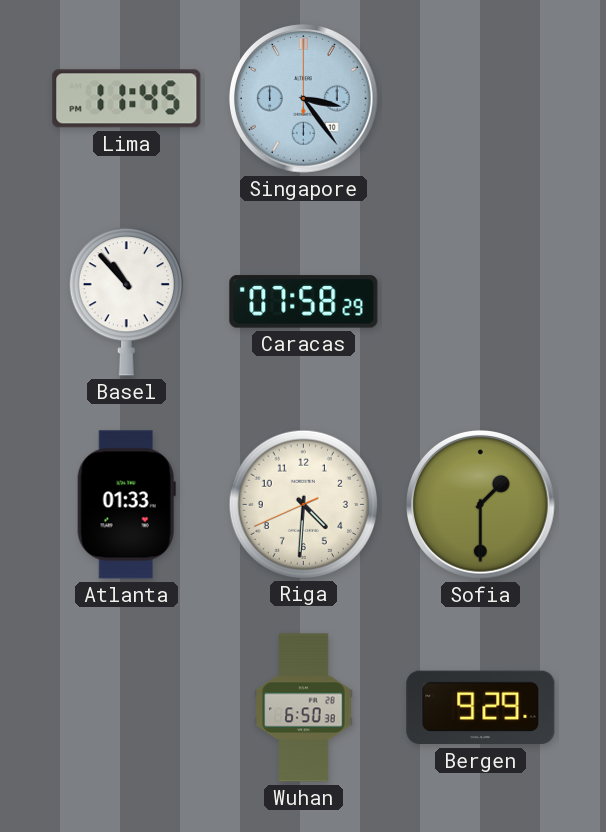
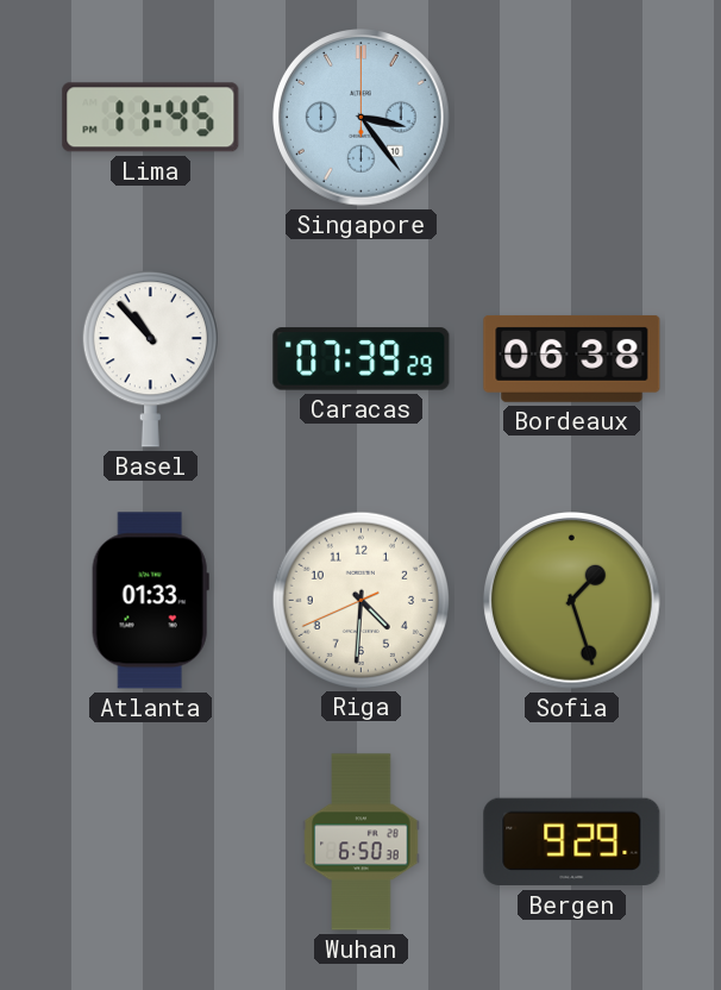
Caracas: 07:58 -> 07:39 (362, 359)
Bordeaux: none -> 06:38 (572, 358)
Sofia: 1:30 -> 1:27 (572, 601)
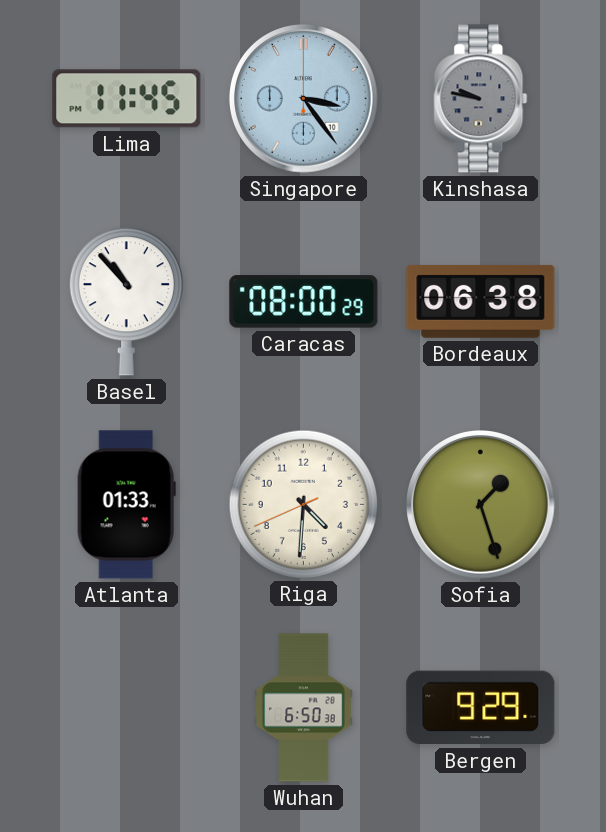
Kinshasa: none -> 9:47 (481, 99)
Caracas: 07:39 -> 08:00 (304, 302)
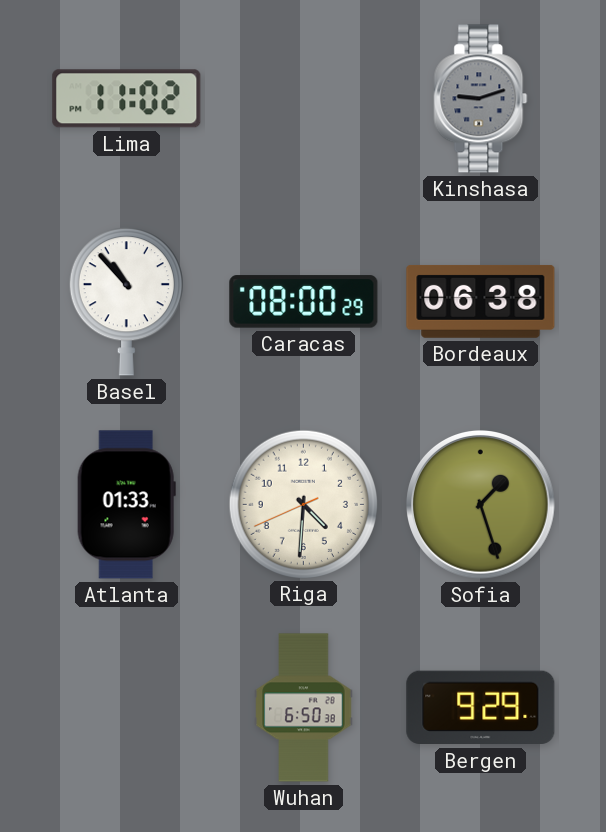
Lima: 11:45 -> 11:02 (127, 99)
Singapore: 3:24 -> none (304, 99)
Kinshasa: 9:47 -> 9:12 (481, 99)
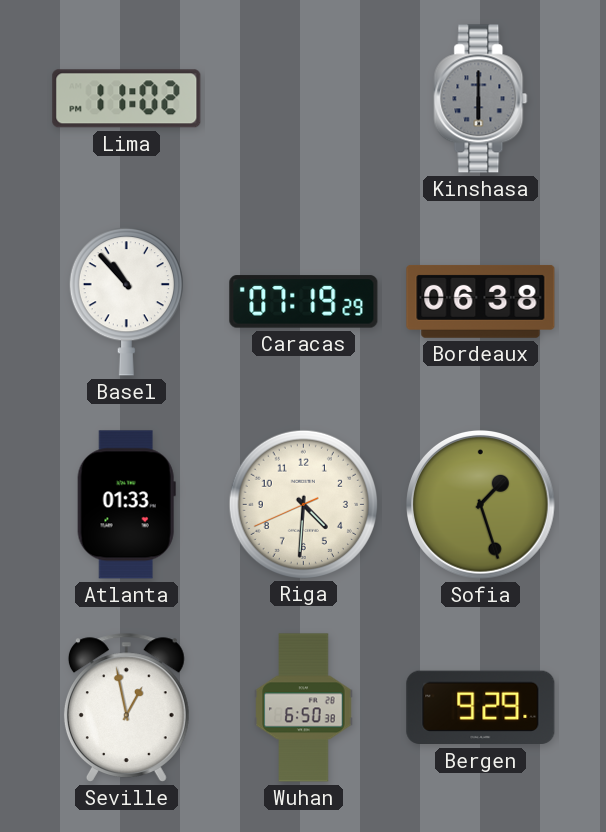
Kinshasa: 9:12 -> 6:00 (481, 99)
Caracas: 08:00 -> 07:19 (304, 302)
Seville: none -> 12:58 (126, 707)
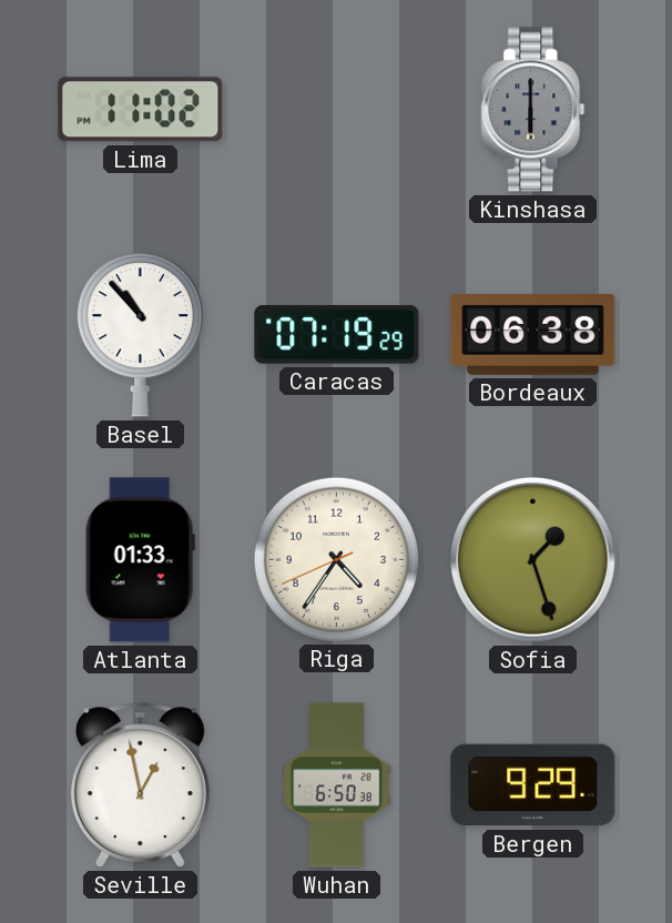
Riga: 4:30 -> 4:35 (336, 559)
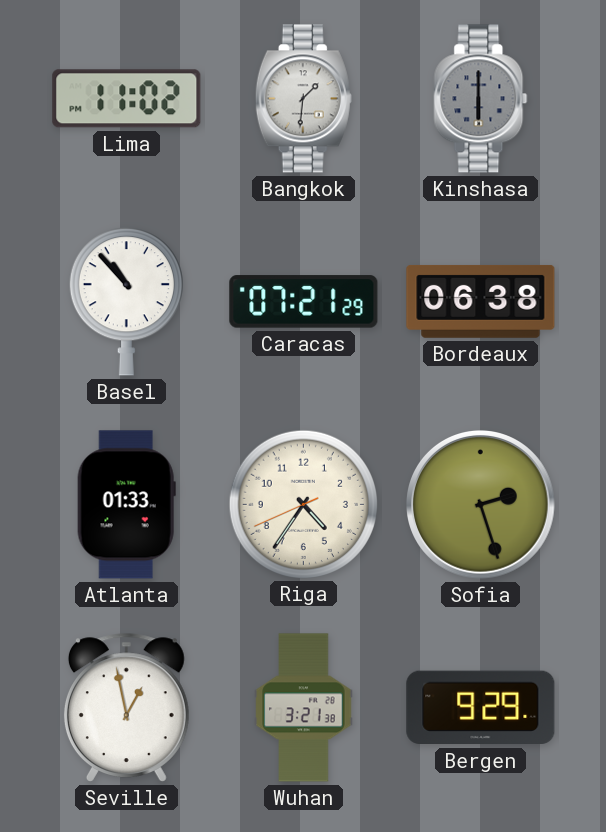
Bangkok: none -> 1:31 (303, 99)
Caracas: 07:19 -> 07:21 (304, 302)
Sofia: 1:27 -> 2:27 (481, 505)
Wuhan: 6:50 -> 3:21 (304, 708)
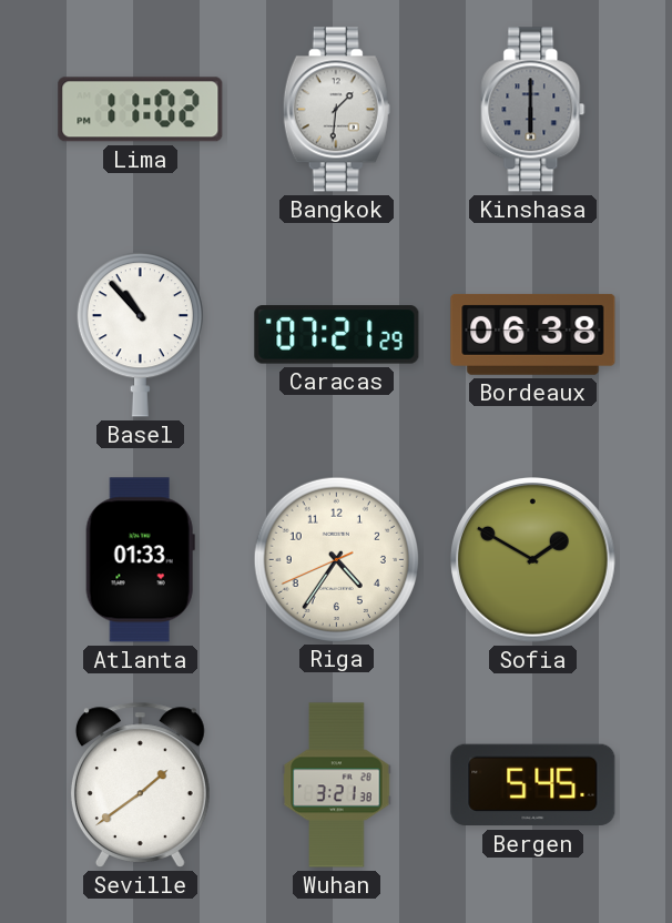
Sofia: 2:27 -> 1:50 (533, 560)
Seville: 12:58 -> 1:39 (140, 784)
Bergen: 9:29 -> 5:45 (533, 785)
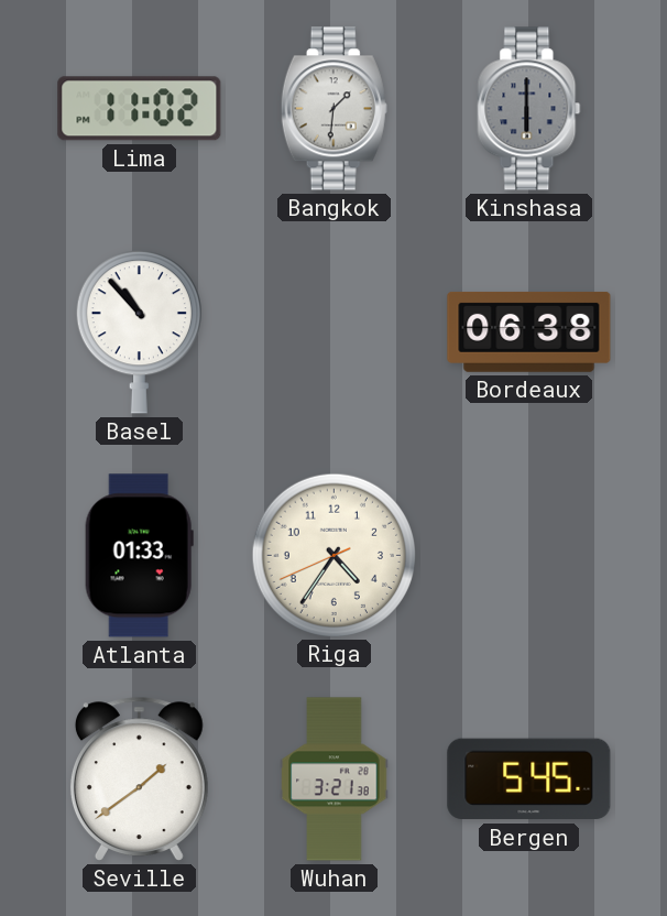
Caracas: 07:21 -> none (337, 335)
Sofia: 1:50 -> none (533, 560)
